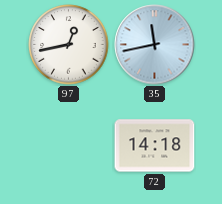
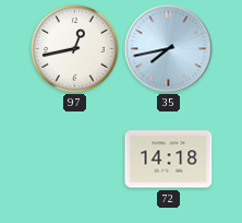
35: 11:43 -> 7:43 (169, 49)
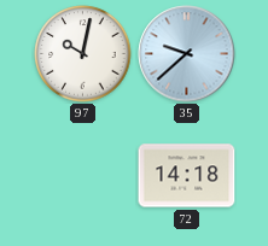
97: 12:43 -> 10:02 (83, 54)
35: 7:43 -> 9:38 (187, 54)
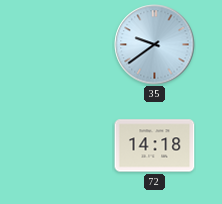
97: 10:02 -> none (83, 54)
35: 9:38 -> 9:39 (155, 45)
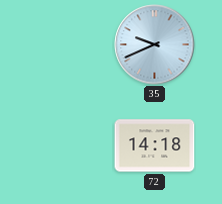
35: 9:39 -> 9:41 (155, 45)
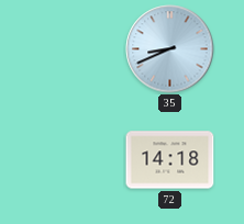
35: 9:41 -> 8:41 (170, 49)
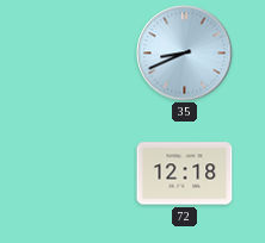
72: 14:18 -> 12:18 (185, 174)
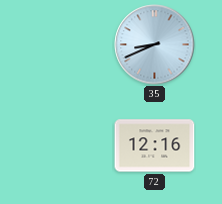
72: 12:18 -> 12:16 (155, 146)
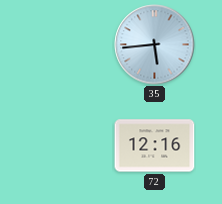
35: 8:41 -> 5:44 (155, 45)
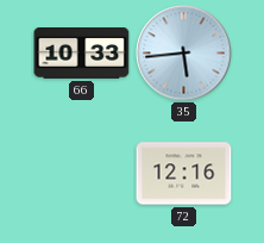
66: none -> 10:33 (82, 54)
